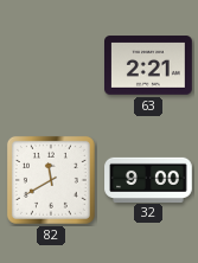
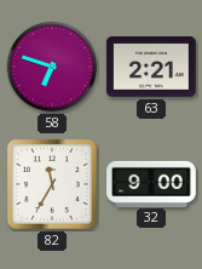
58: none -> 6:48 (52, 67)
82: 11:40 -> 11:35 (52, 184)
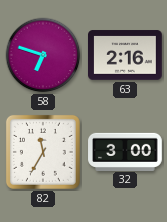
63: 2:21 -> 2:16 (125, 55)
32: 9:00 -> 3:00 (125, 151)
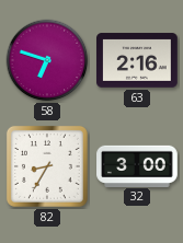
82: 11:35 -> 8:35 (47, 166)
